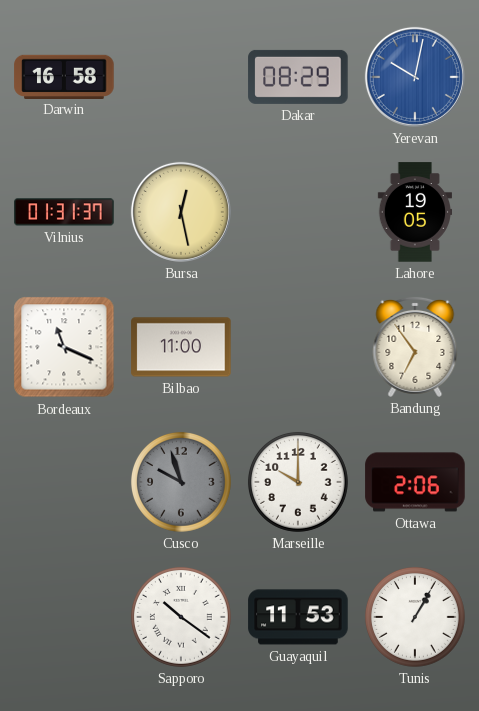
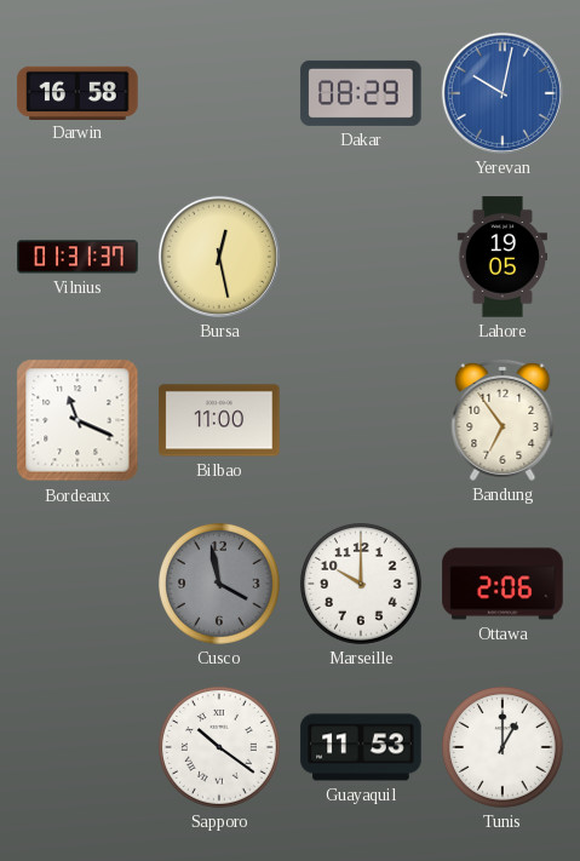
Cusco: 9:57 -> 3:58 (219, 584)
Tunis: 1:05 -> 1:00 (503, 747)
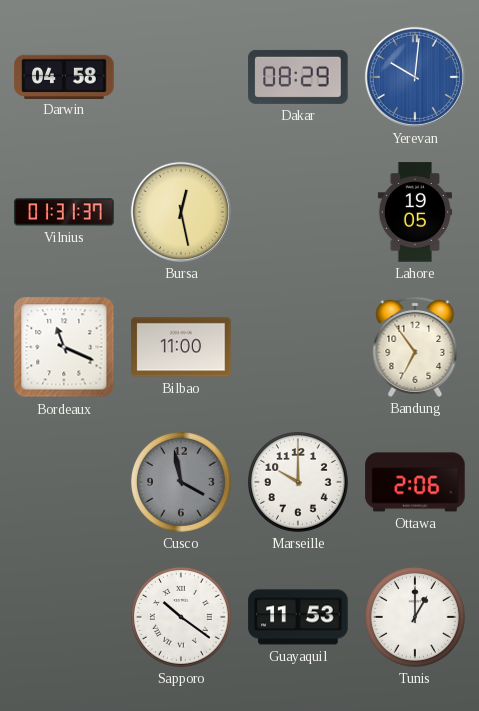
Darwin: 16:58 -> 04:58 (64, 76)
Yerevan: 10:02 -> 10:01 (415, 77)
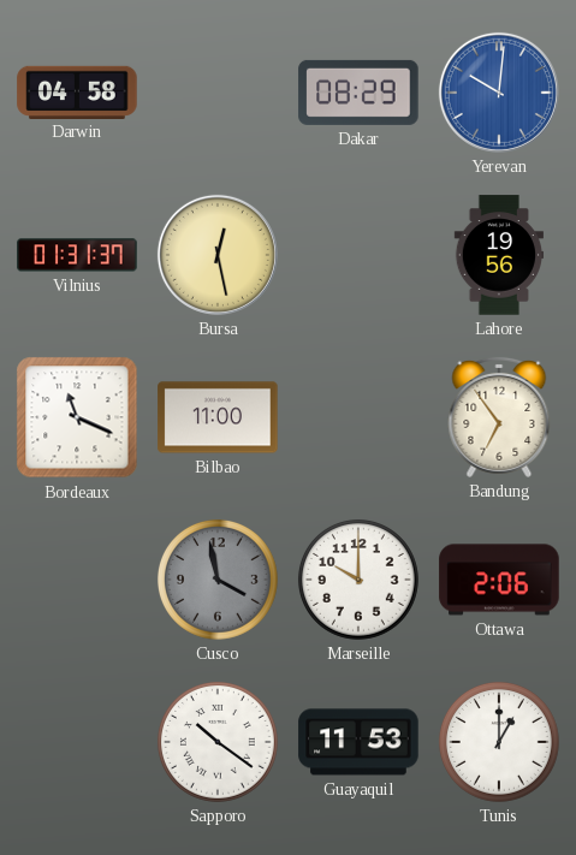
Lahore: 19:05 -> 19:56 (498, 255)
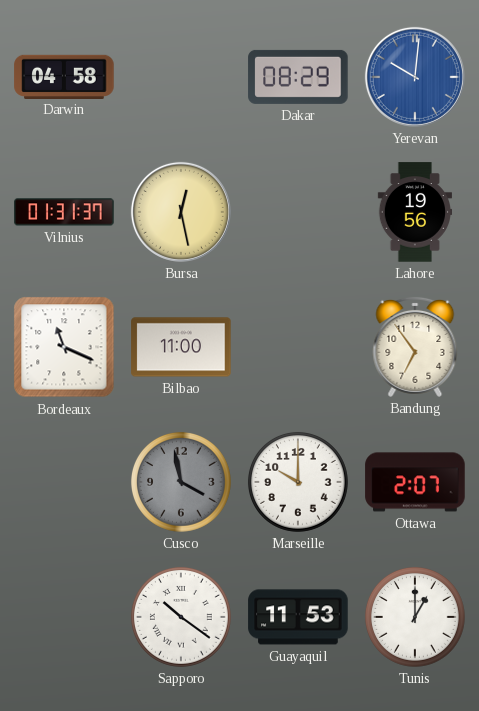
Ottawa: 2:06 -> 2:07 (415, 482)
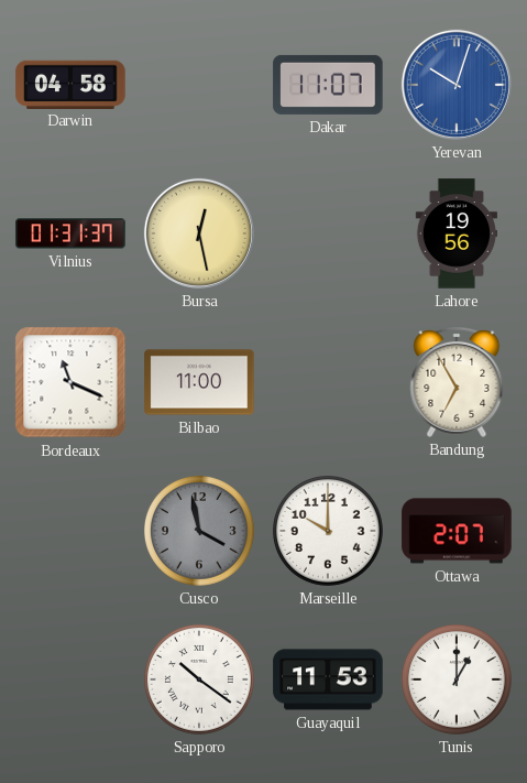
Dakar: 08:29 -> 11:07 (328, 85)
Yerevan: 10:01 -> 10:03 (457, 85)
Bandung: 6:54 -> 6:55 (457, 382)
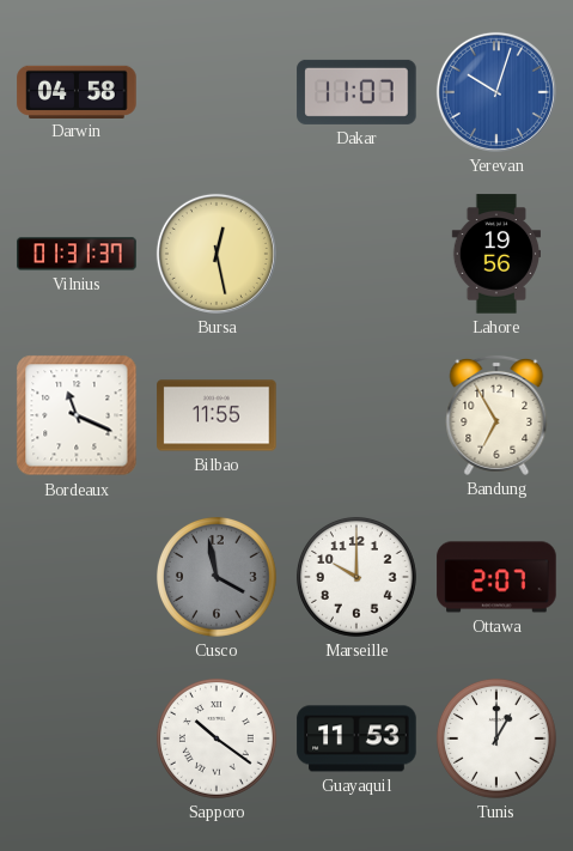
Bilbao: 11:00 -> 11:55 (217, 415)
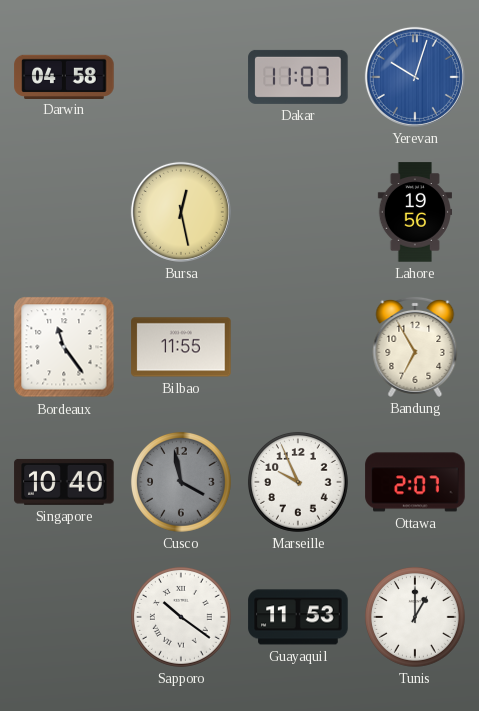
Vilnius: 01:31 -> none (77, 254)
Bordeaux: 11:19 -> 11:24 (64, 347)
Singapore: none -> 10:40 (64, 482)
Marseille: 10:00 -> 9:56 (298, 482)
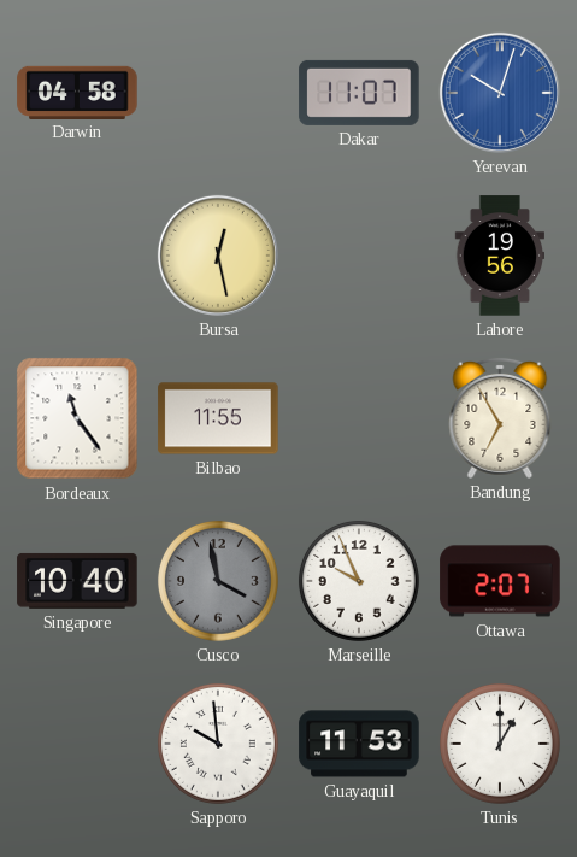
Sapporo: 10:21 -> 9:59 (218, 744)
